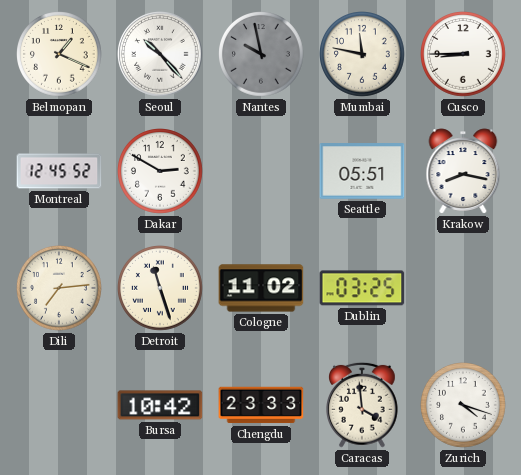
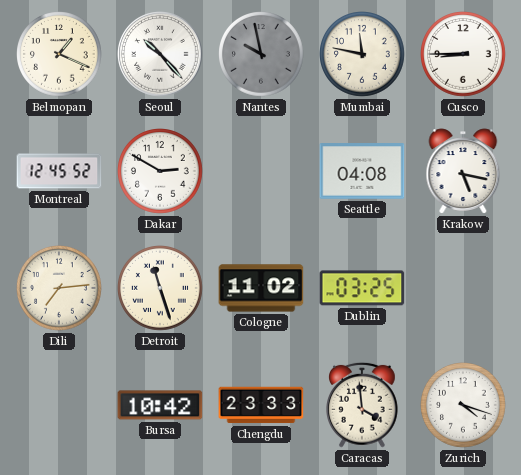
Seattle: 05:51 -> 04:08 (362, 171)
Krakow: 8:17 -> 5:17 (463, 171)
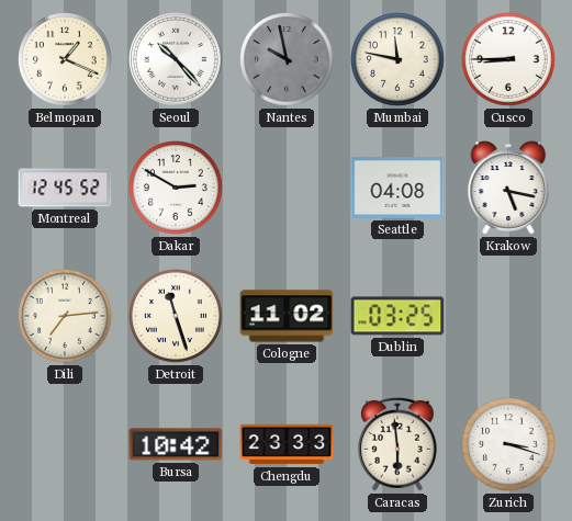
Caracas: 3:59 -> 5:59 (399, 444)
Zurich: 4:18 -> 3:18 (509, 445)
